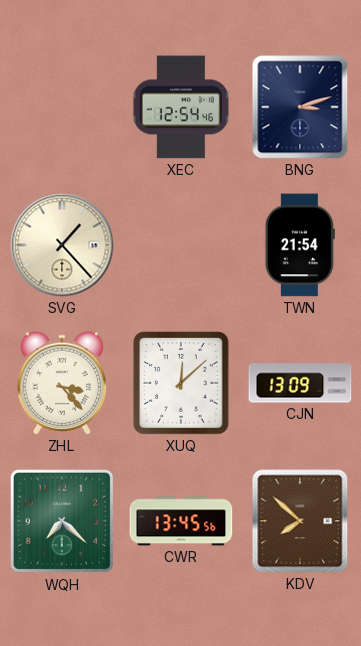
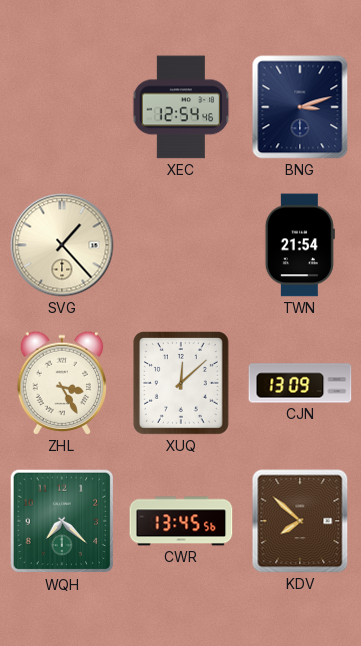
ZHL: 3:23 -> 3:25 (61, 383)
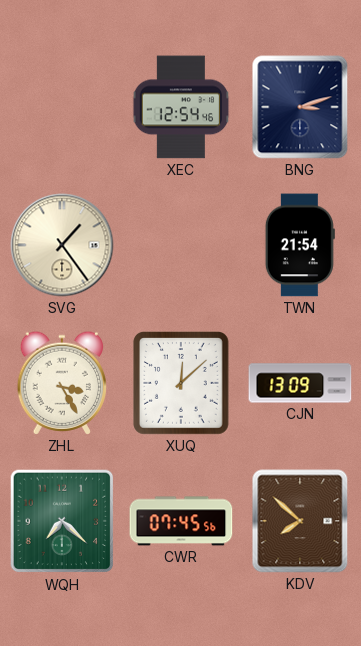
SVG: 1:23 -> 1:24 (62, 245)
CWR: 13:45 -> 07:45 (181, 521)
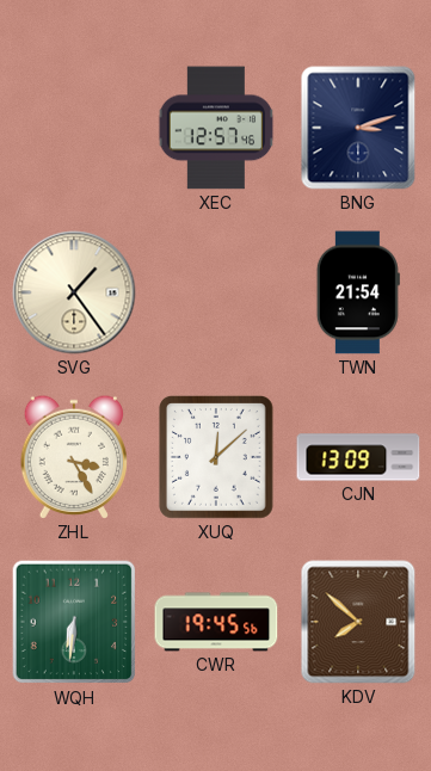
XEC: 12:54 -> 12:57 (216, 128)
WQH: 7:22 -> 6:31 (74, 622)
CWR: 07:45 -> 19:45 (216, 622)
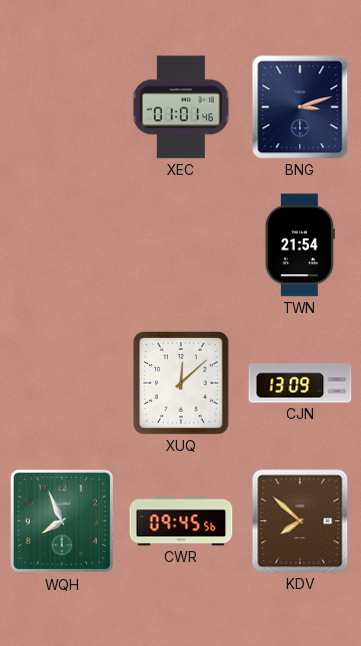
XEC: 12:57 -> 01:01 (181, 107)
SVG: 1:24 -> none (74, 292)
ZHL: 3:25 -> none (73, 457)
WQH: 6:31 -> 7:56 (62, 521)
CWR: 19:45 -> 09:45 (181, 521)
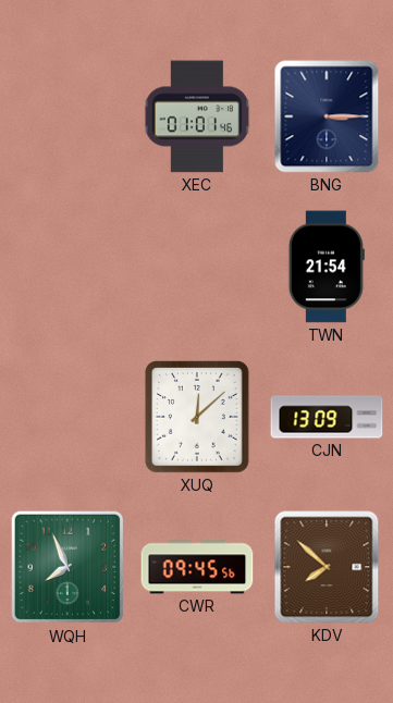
BNG: 3:12 -> 3:15 (327, 116)
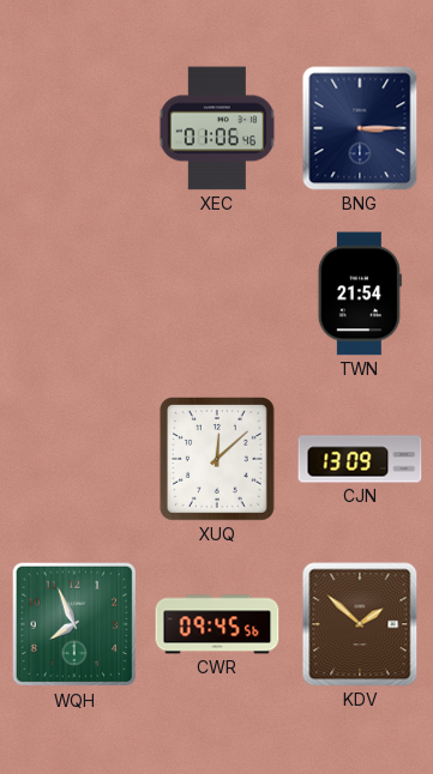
XEC: 01:01 -> 01:06 (217, 128)
KDV: 7:52 -> 1:52 (360, 624)
